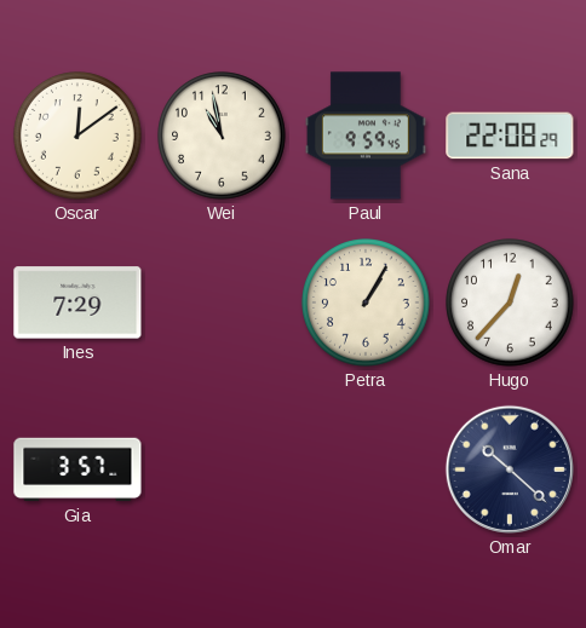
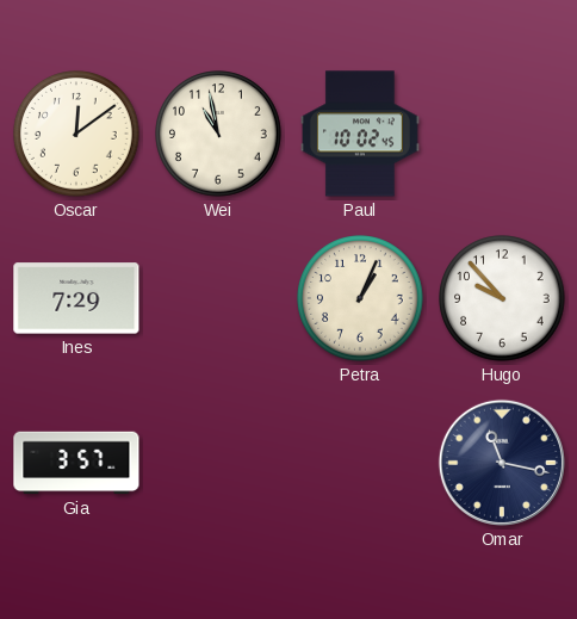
Paul: 9:59 -> 10:02 (360, 134)
Sana: 22:08 -> none (510, 136)
Petra: 1:05 -> 1:04 (360, 298)
Hugo: 12:37 -> 9:53 (502, 298)
Omar: 10:22 -> 11:17 (502, 463)
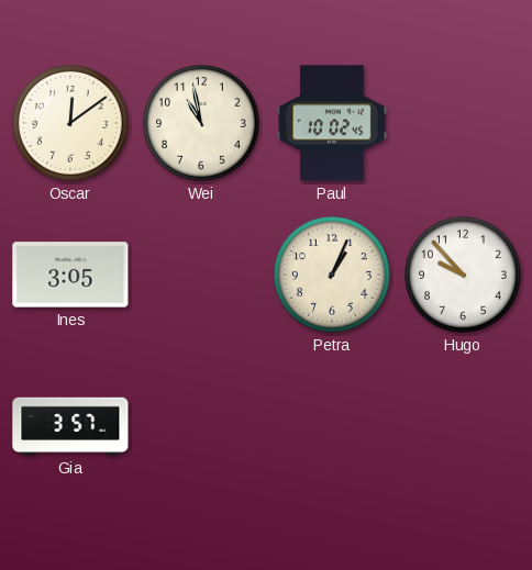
Ines: 7:29 -> 3:05 (70, 275)
Omar: 11:17 -> none (502, 463)
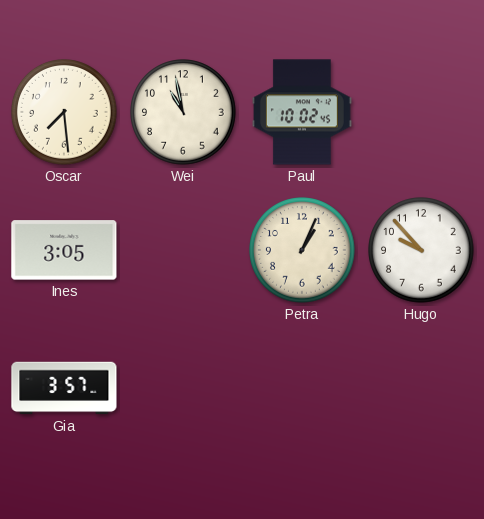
Oscar: 12:09 -> 7:29 (64, 112)
